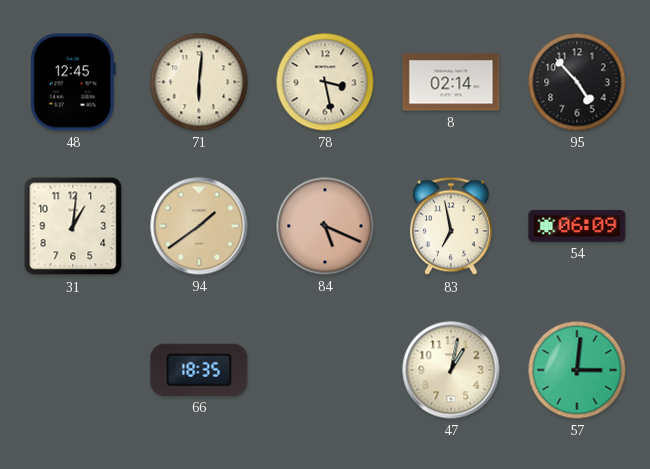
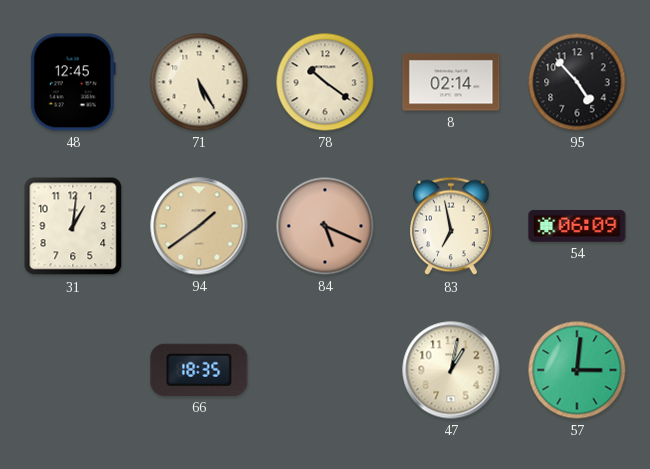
71: 6:01 -> 5:25 (199, 82)
78: 3:28 -> 10:21 (325, 82)
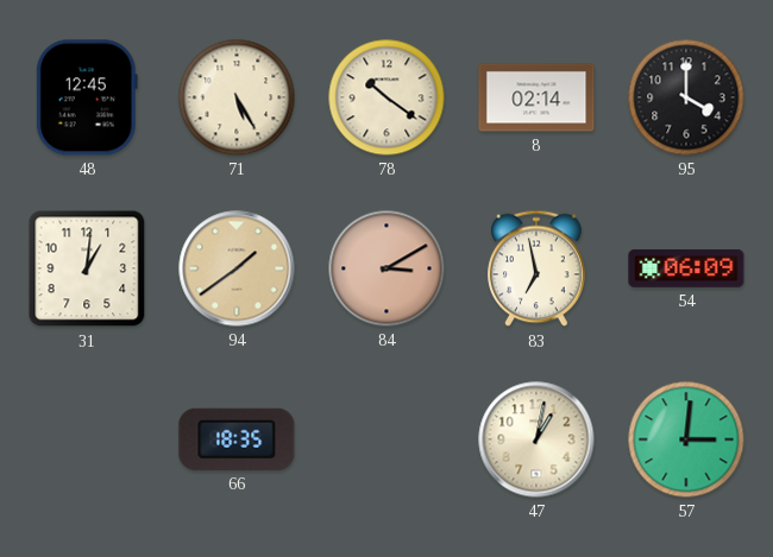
95: 4:53 -> 4:00 (686, 97)
84: 5:19 -> 3:10 (386, 268)
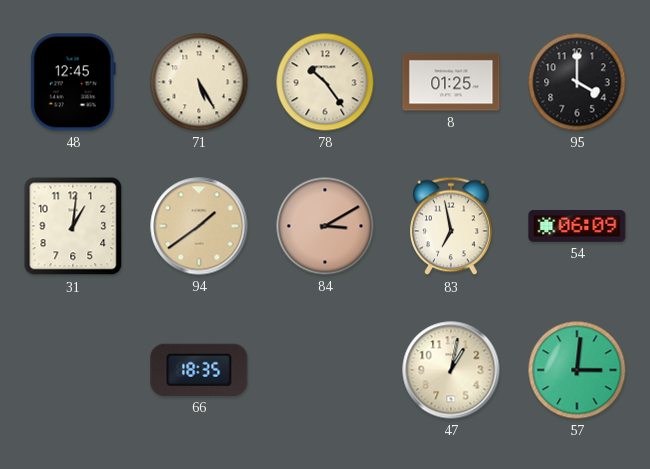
78: 10:21 -> 10:24 (325, 82)
8: 02:14 -> 01:25 (451, 82)
